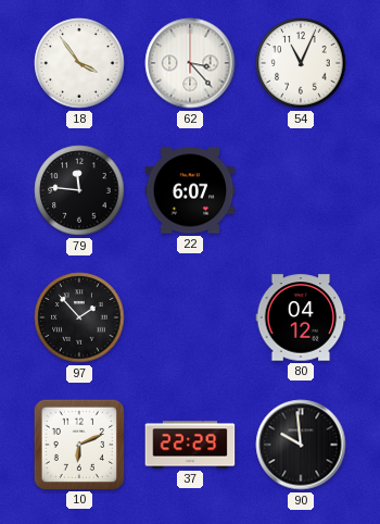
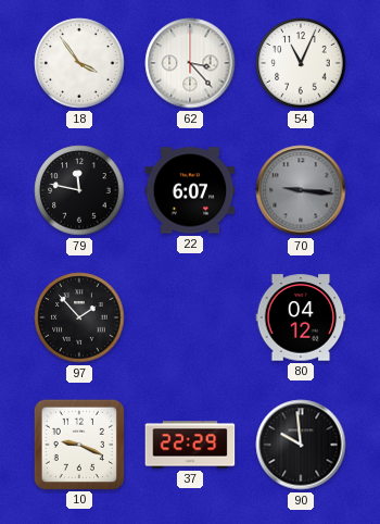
79: 11:46 -> 11:47 (79, 190)
70: none -> 9:16 (301, 190)
10: 6:11 -> 9:19 (78, 444)
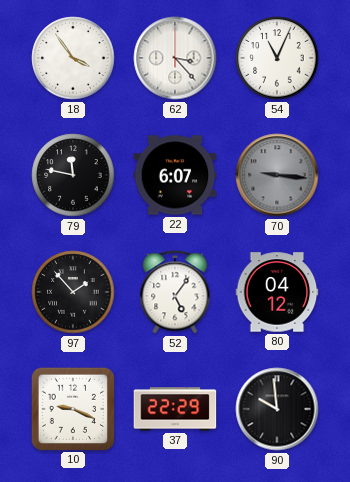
52: none -> 5:06 (175, 292)
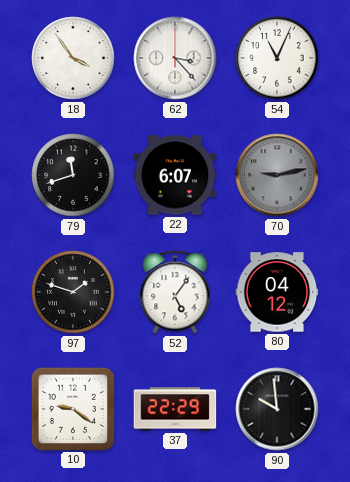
79: 11:47 -> 11:42 (73, 175)
70: 9:16 -> 9:13 (277, 175)
97: 1:53 -> 1:48 (73, 292)
10: 9:19 -> 9:21 (72, 408)
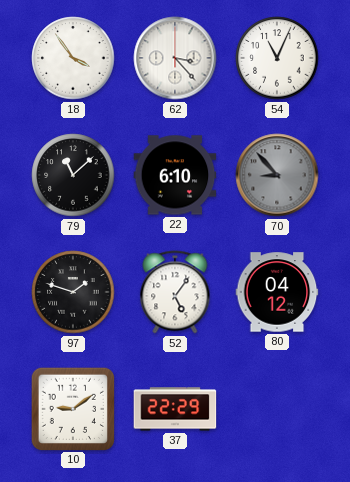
79: 11:42 -> 11:08 (73, 175)
22: 6:07 -> 6:10 (175, 175)
70: 9:13 -> 8:53 (277, 175)
10: 9:21 -> 9:09 (72, 408)
90: 9:59 -> none (277, 409)
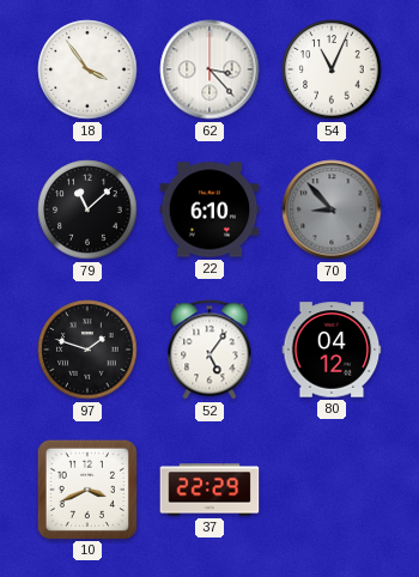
10: 9:09 -> 3:41 (86, 488)
